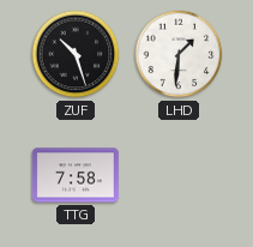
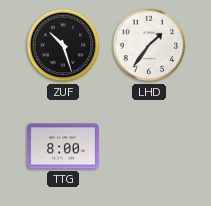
LHD: 1:31 -> 1:36 (149, 45)
TTG: 7:58 -> 8:00 (63, 146)
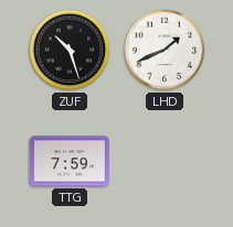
LHD: 1:36 -> 1:41 (165, 50)
TTG: 8:00 -> 7:59 (70, 161)
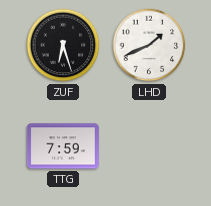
ZUF: 10:27 -> 6:27 (63, 45)
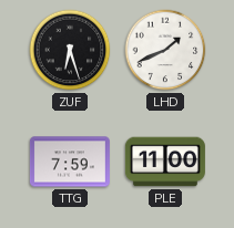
PLE: none -> 11:00 (165, 162)
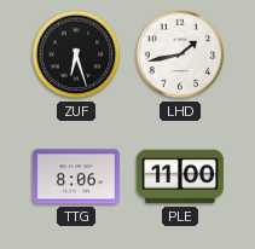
LHD: 1:41 -> 1:43 (180, 54)
TTG: 7:59 -> 8:06 (76, 176)
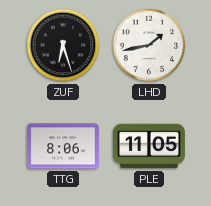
PLE: 11:00 -> 11:05 (149, 146)
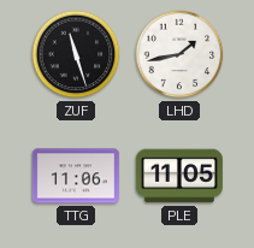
ZUF: 6:27 -> 11:27 (76, 54)
TTG: 8:06 -> 11:06 (76, 176)
